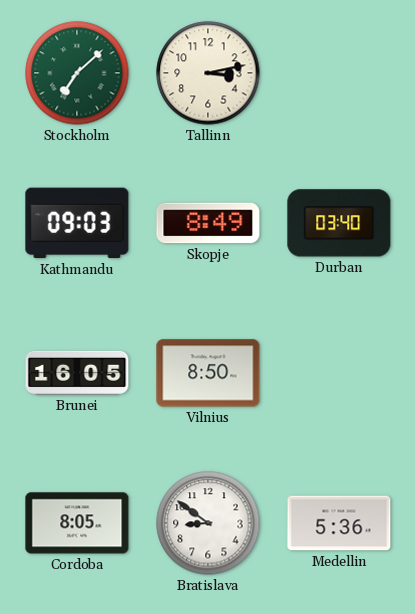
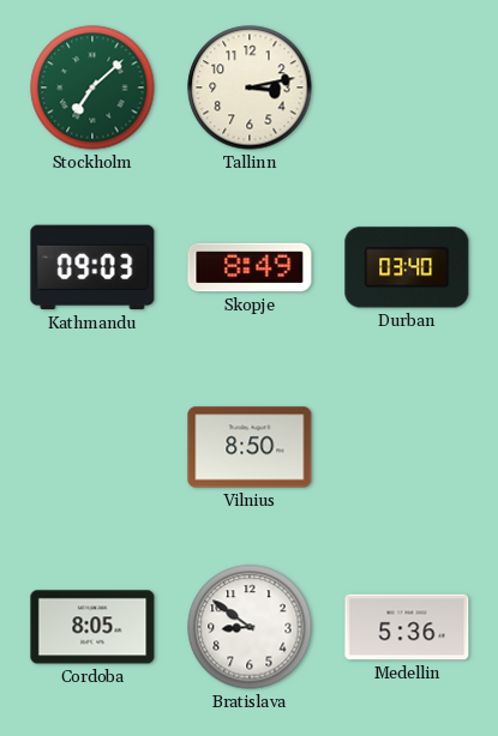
Brunei: 16:05 -> none (77, 373)
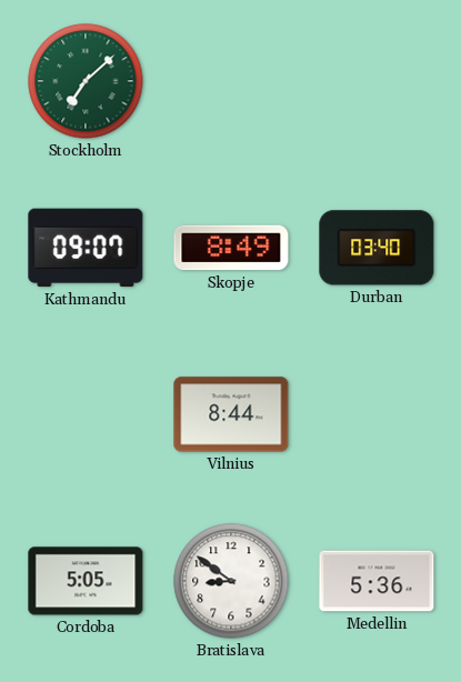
Tallinn: 3:13 -> none (250, 88)
Kathmandu: 09:03 -> 09:07 (86, 248)
Vilnius: 8:50 -> 8:44 (231, 414)
Cordoba: 8:05 -> 5:05 (86, 581)
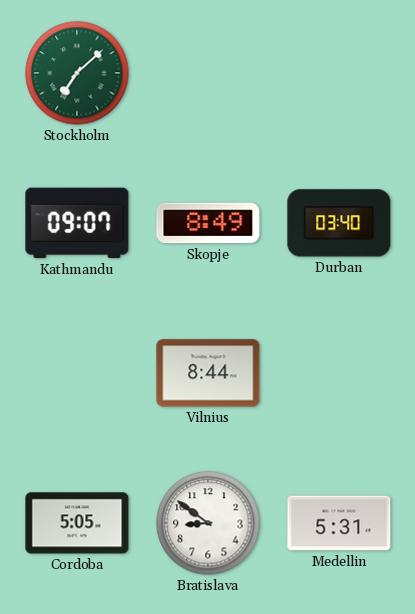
Medellin: 5:36 -> 5:31 (339, 523)
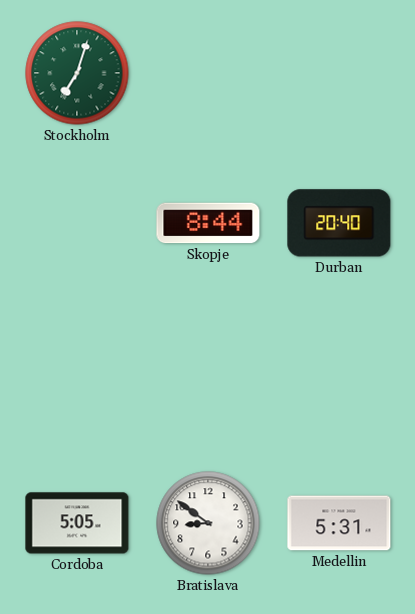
Stockholm: 7:08 -> 7:03 (77, 73)
Kathmandu: 09:07 -> none (77, 223)
Skopje: 8:49 -> 8:44 (208, 223)
Durban: 03:40 -> 20:40 (339, 223)
Vilnius: 8:44 -> none (208, 373)
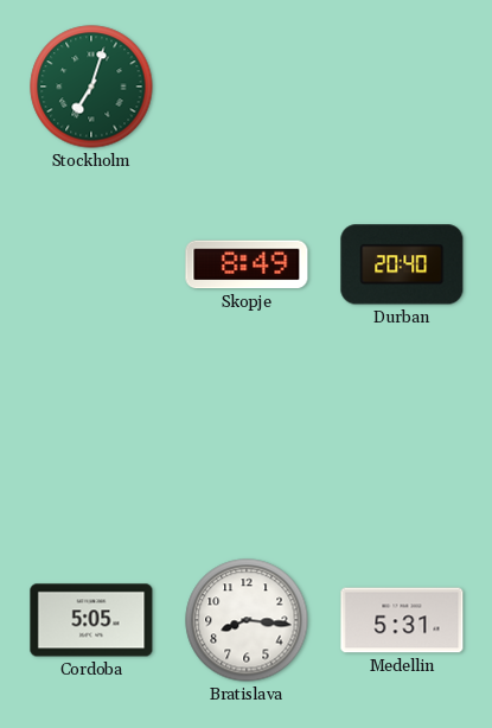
Skopje: 8:44 -> 8:49 (247, 264)
Bratislava: 8:51 -> 8:16 (247, 620)
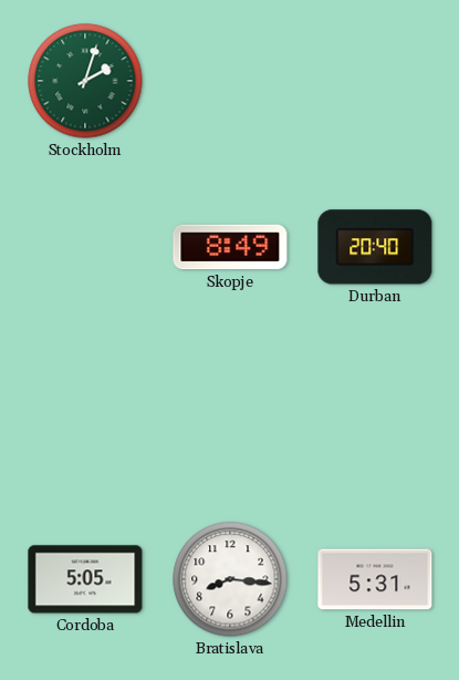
Stockholm: 7:03 -> 2:03 (85, 81)
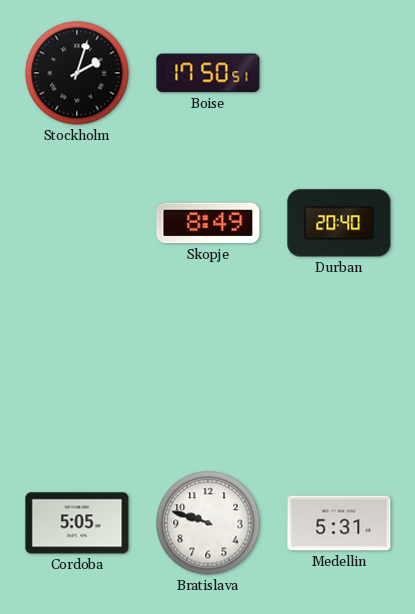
Stockholm dial: green -> black (77, 73)
Boise: none -> 17:50 (208, 73)
Bratislava: 8:16 -> 9:48 (208, 523)
